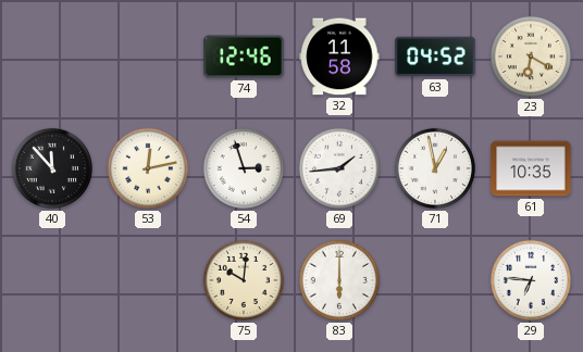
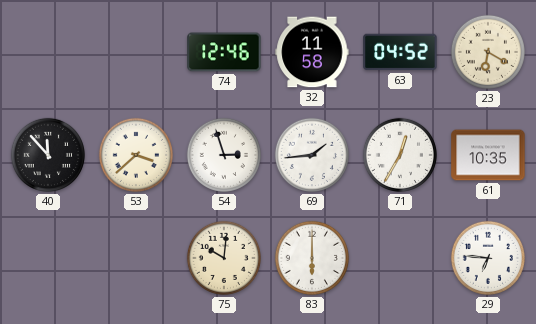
53: 12:13 -> 3:38 (136, 155)
71: 12:58 -> 12:35 (400, 155)
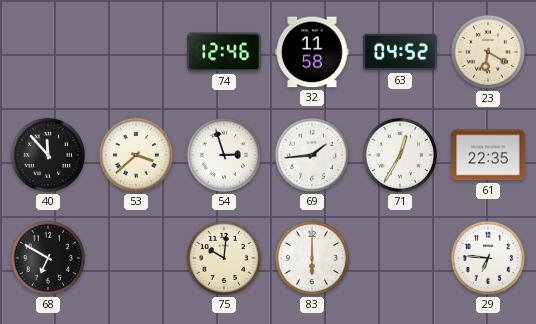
61: 10:35 -> 22:35 (488, 155)
68: none -> 6:50 (48, 258)
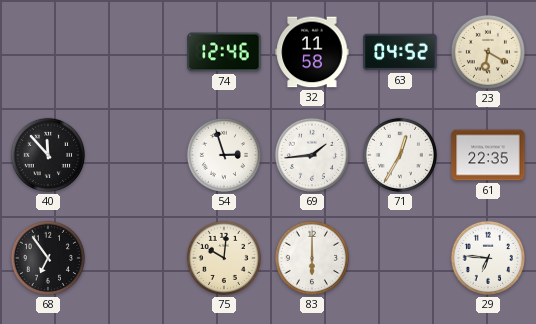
53: 3:38 -> none (136, 155)
68: 6:50 -> 6:54 (48, 258)
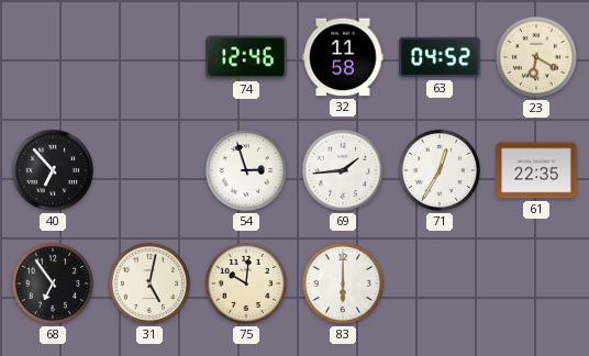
40: 11:53 -> 6:53 (53, 170)
31: none -> 5:02 (149, 283)
29: 6:46 -> none (488, 258)
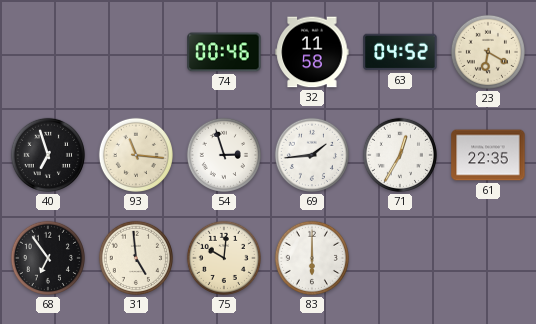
74: 12:46 -> 00:46 (224, 52)
40: 6:53 -> 6:57 (48, 155)
93: none -> 11:16 (136, 155)
31: 5:02 -> 4:59 (136, 258)
